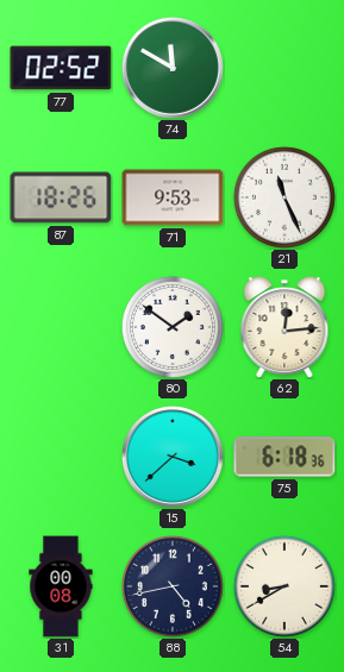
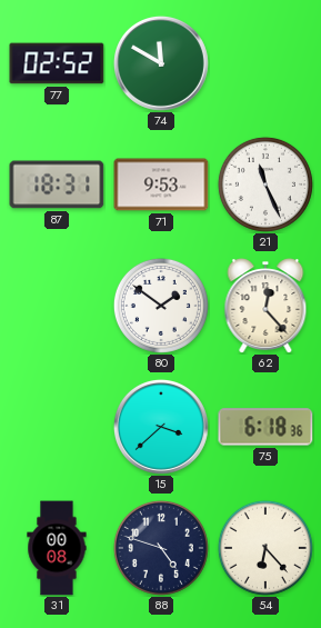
87: 18:26 -> 18:31 (57, 185)
62: 12:14 -> 12:23 (265, 306)
88: 4:43 -> 4:48 (161, 548)
54: 8:40 -> 6:23 (265, 548)
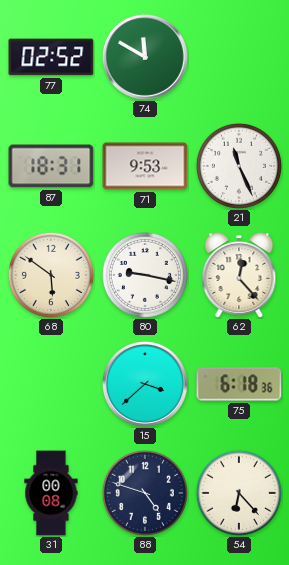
68: none -> 5:51 (51, 275)
80: 1:51 -> 9:17 (145, 275)
